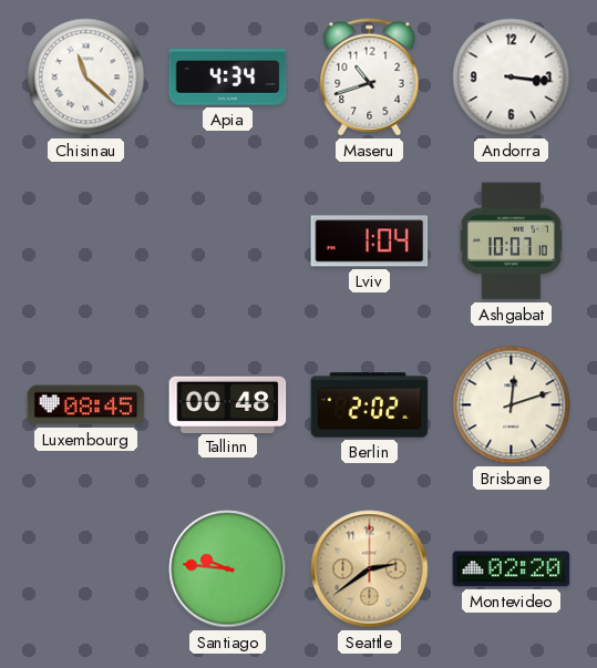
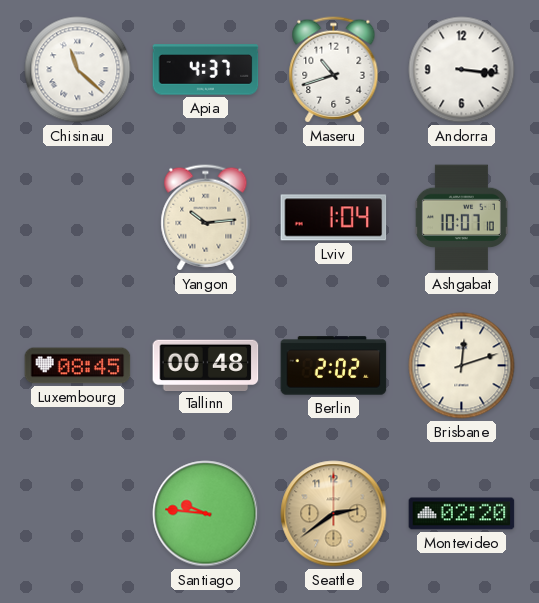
Apia: 4:34 -> 4:37 (206, 70)
Yangon: none -> 10:14 (206, 218)
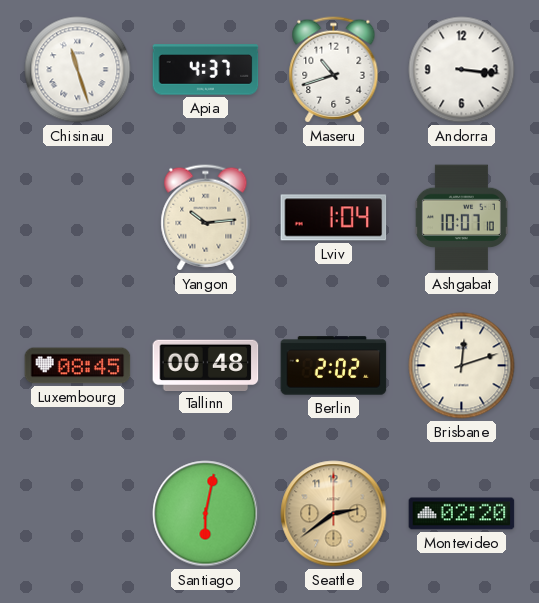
Chisinau: 11:22 -> 11:27 (78, 70)
Santiago: 9:46 -> 6:02 (206, 514)
